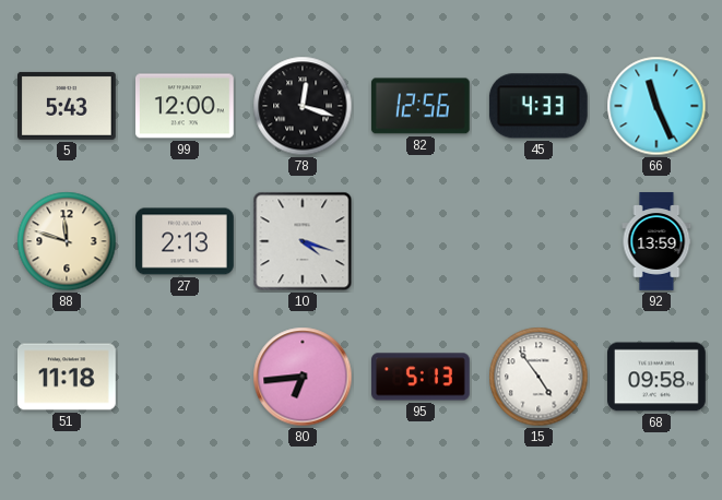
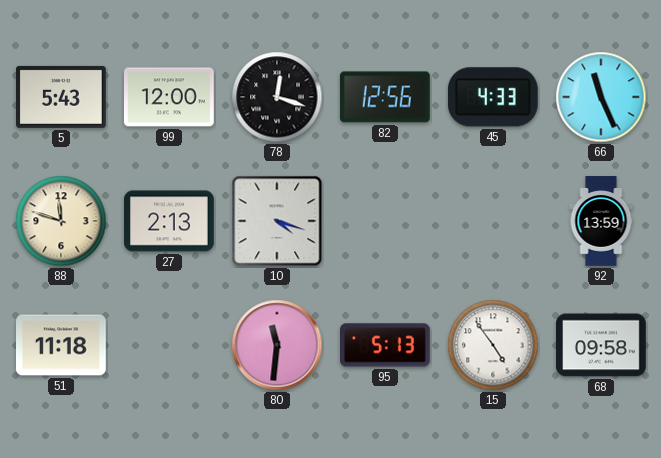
80: 6:44 -> 11:31 (277, 345)
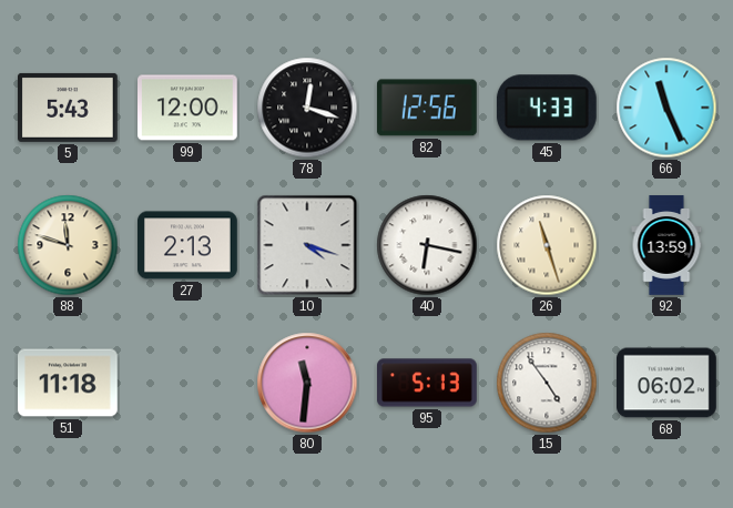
40: none -> 6:17 (427, 245)
26: none -> 11:27 (547, 245)
68: 09:58 -> 06:02 (668, 383)
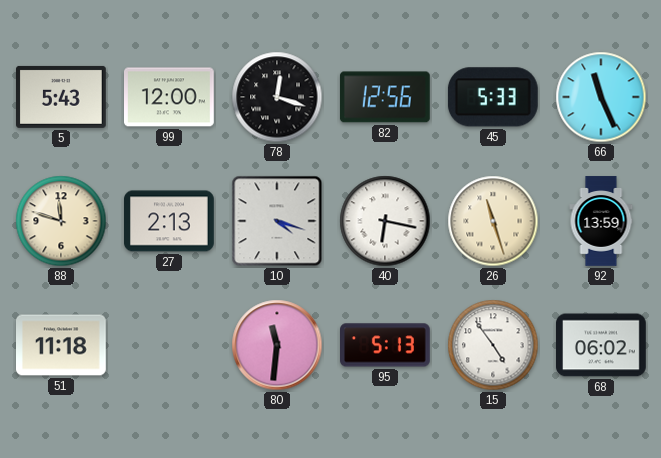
45: 4:33 -> 5:33 (493, 97)
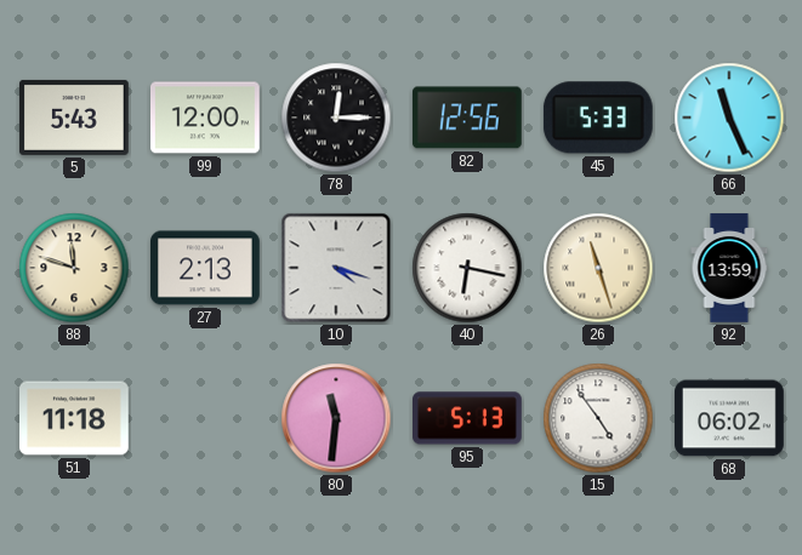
78: 12:18 -> 12:15 (336, 118)
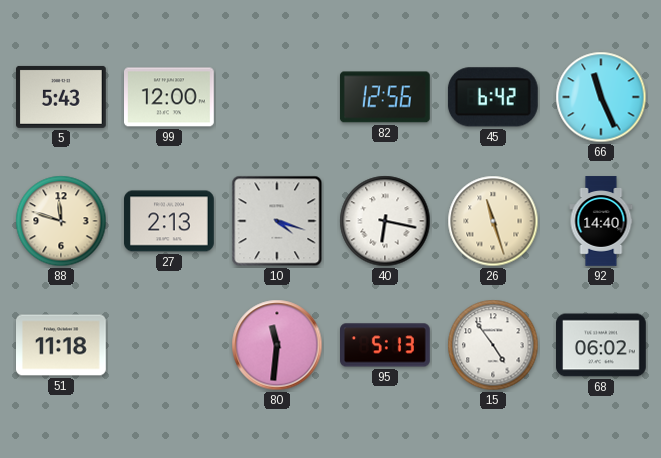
78: 12:15 -> none (336, 118)
45: 5:33 -> 6:42 (493, 97)
92: 13:59 -> 14:40 (601, 221)
